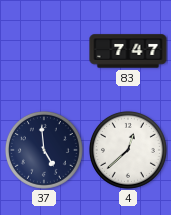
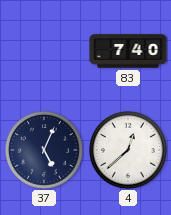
83: 7:47 -> 7:40 (128, 51)
37: 4:59 -> 5:04 (44, 150)
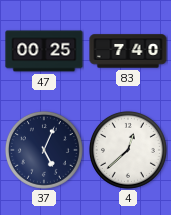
47: none -> 00:25 (44, 51)
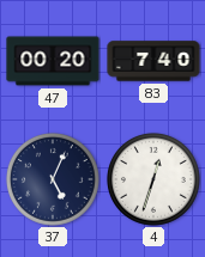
47: 00:25 -> 00:20 (53, 61)
4: 12:38 -> 12:33 (153, 179)
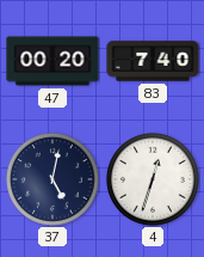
37: 5:04 -> 5:02 (52, 179)
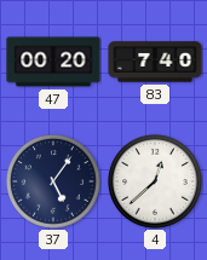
37: 5:02 -> 5:06 (53, 181)
4: 12:33 -> 12:38 (155, 181)
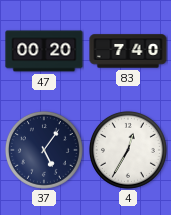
4: 12:38 -> 12:35 (128, 150)
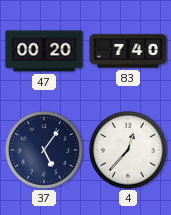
4: 12:35 -> 12:37 (128, 150)
